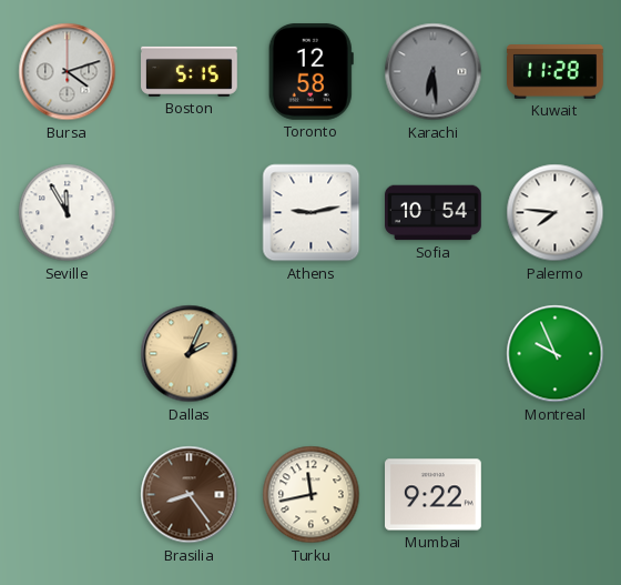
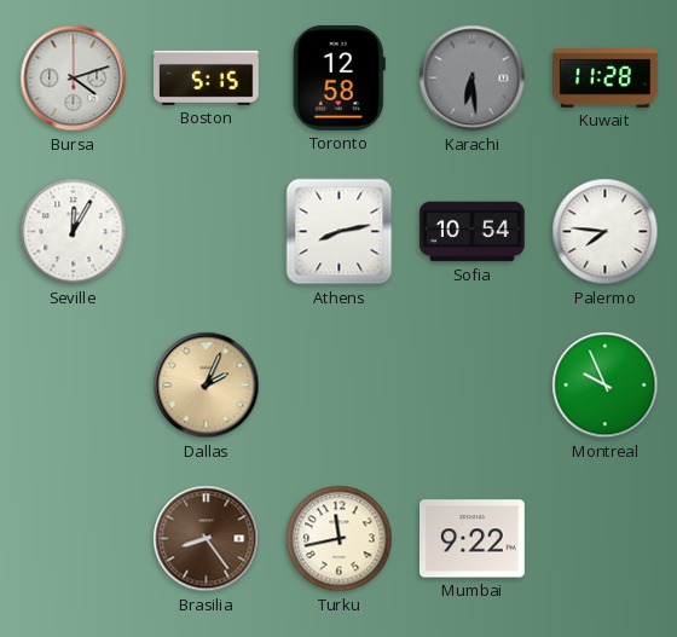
Seville: 11:55 -> 12:05 (74, 232)
Athens: 9:13 -> 8:13 (340, 232)
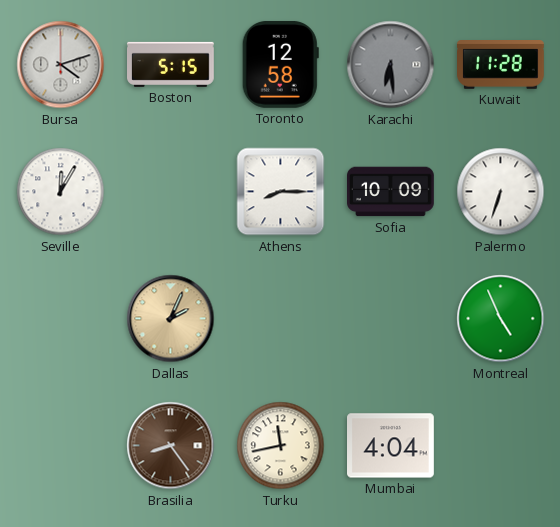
Athens: 8:13 -> 8:15 (281, 192)
Sofia: 10:54 -> 10:09 (391, 192)
Palermo: 7:46 -> 6:33 (501, 192)
Montreal: 9:56 -> 4:56 (501, 319)
Mumbai: 9:22 -> 4:04 (391, 446)
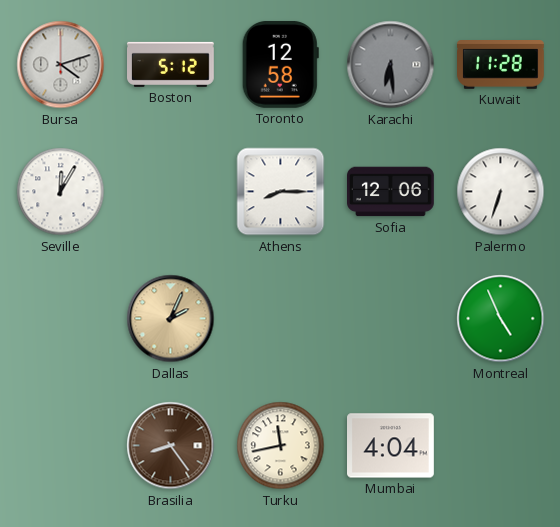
Boston: 5:15 -> 5:12 (171, 64)
Sofia: 10:09 -> 12:06 (391, 192)
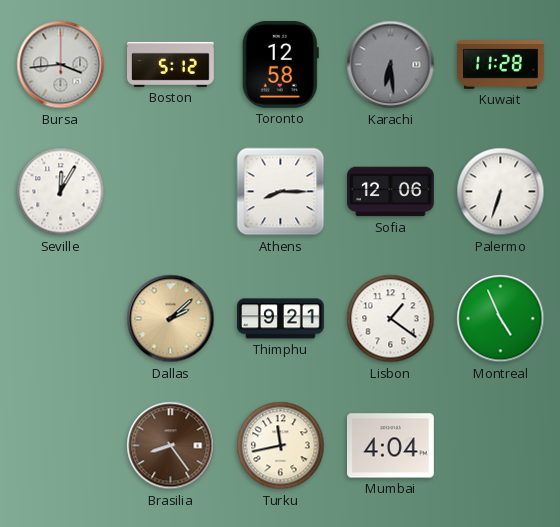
Bursa: 4:12 -> 3:44 (61, 65)
Dallas: 2:04 -> 2:08 (171, 319)
Thimphu: none -> 9:21 (281, 319)
Lisbon: none -> 1:21 (391, 319)
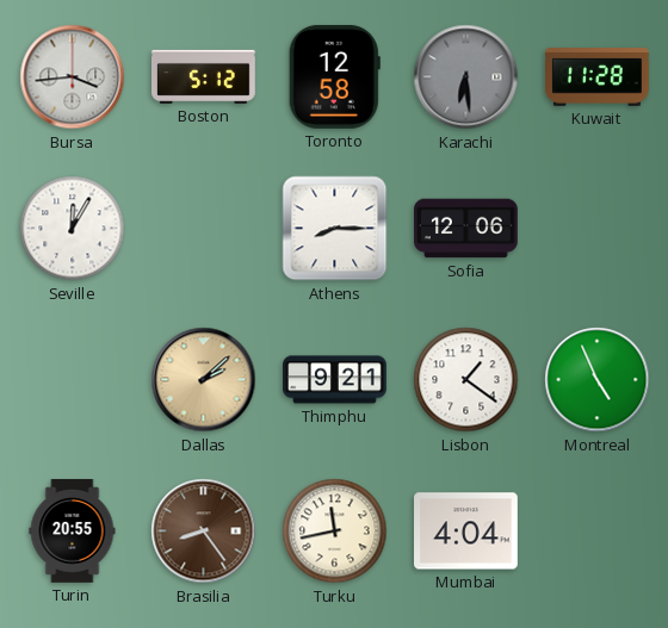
Palermo: 6:33 -> none (501, 192)
Turin: none -> 20:55 (73, 531)
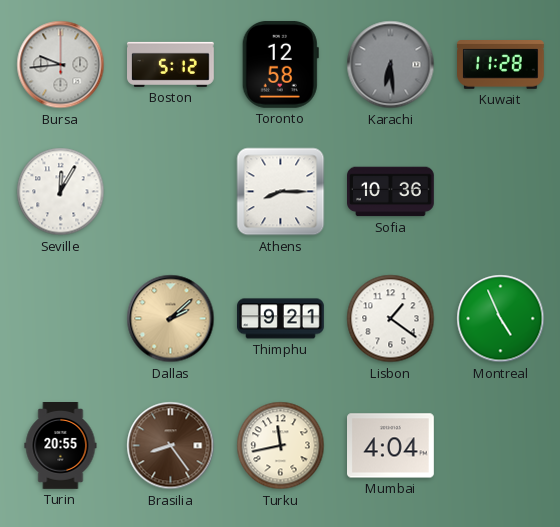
Bursa: 3:44 -> 9:44 (61, 65)
Sofia: 12:06 -> 10:36 (391, 192)
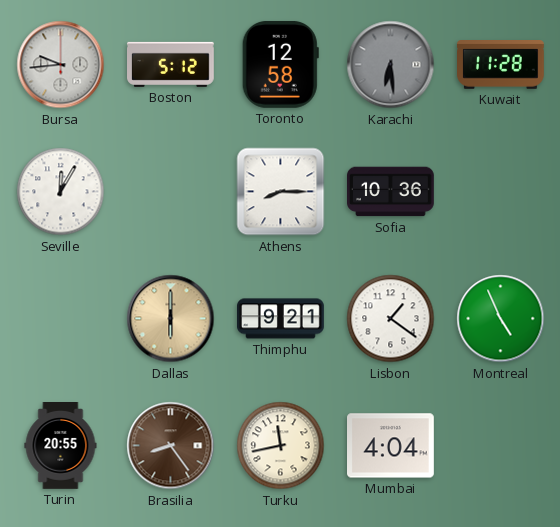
Dallas: 2:08 -> 6:00 (171, 319)
